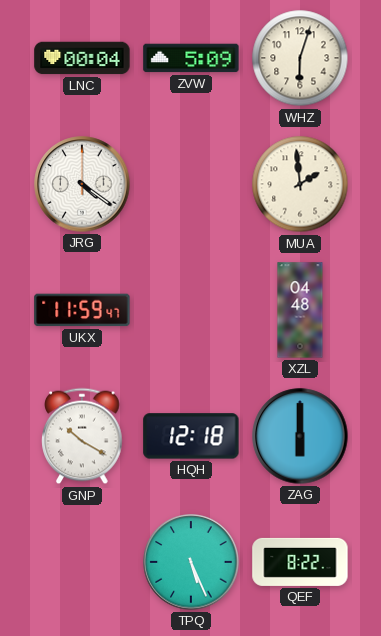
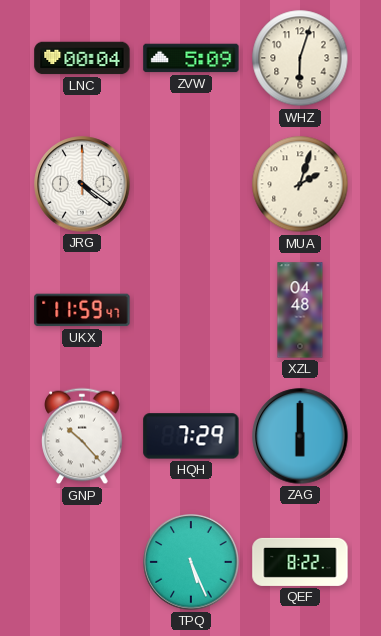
MUA: 1:59 -> 2:03 (300, 184)
GNP: 10:20 -> 10:23 (82, 436)
HQH: 12:18 -> 7:29 (191, 436)
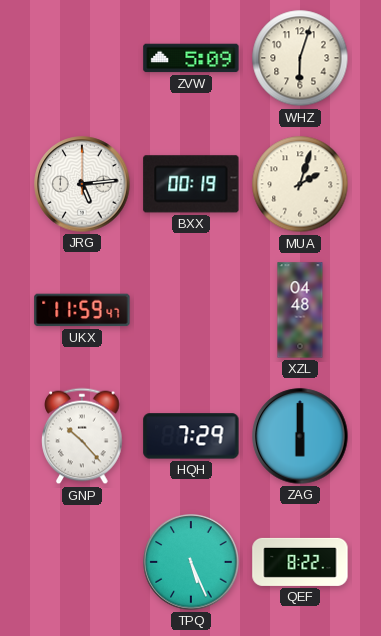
LNC: 00:04 -> none (82, 58)
JRG: 4:21 -> 5:14 (82, 184)
BXX: none -> 00:19 (191, 184)
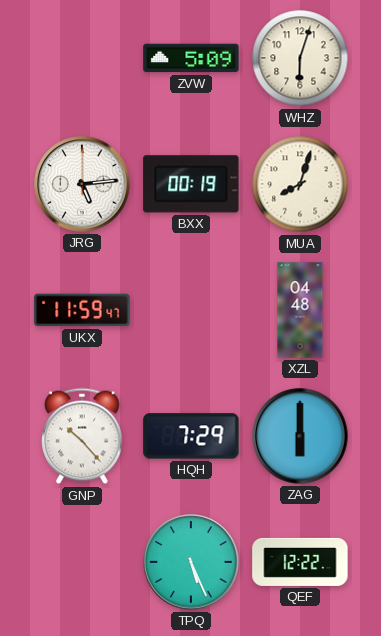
MUA: 2:03 -> 8:03 (300, 184)
QEF: 8:22 -> 12:22 (300, 562)
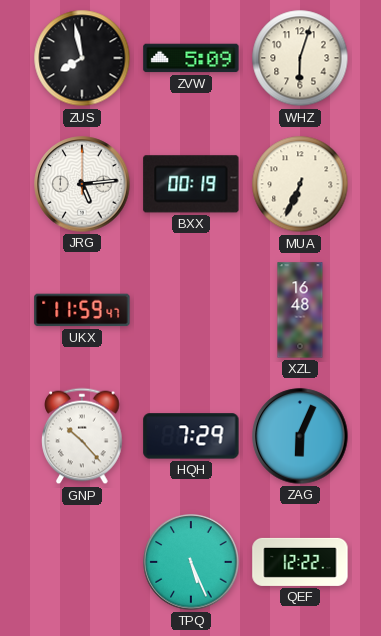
ZUS: none -> 7:58 (82, 58)
MUA: 8:03 -> 6:34 (300, 184)
XZL: 04:48 -> 16:48 (300, 310)
ZAG: 6:00 -> 6:04 (300, 436)
